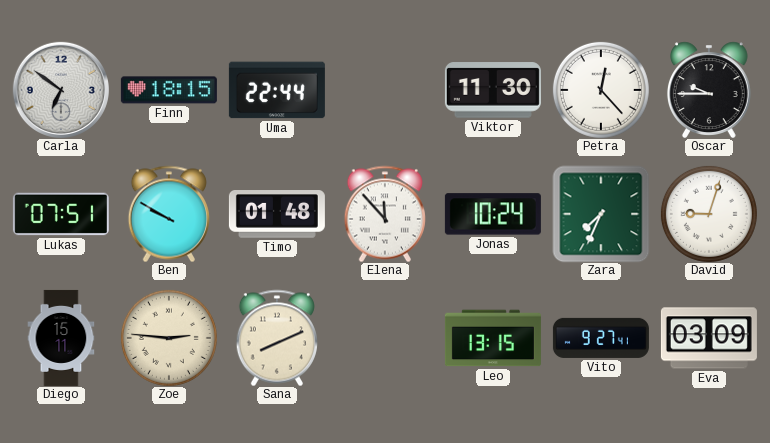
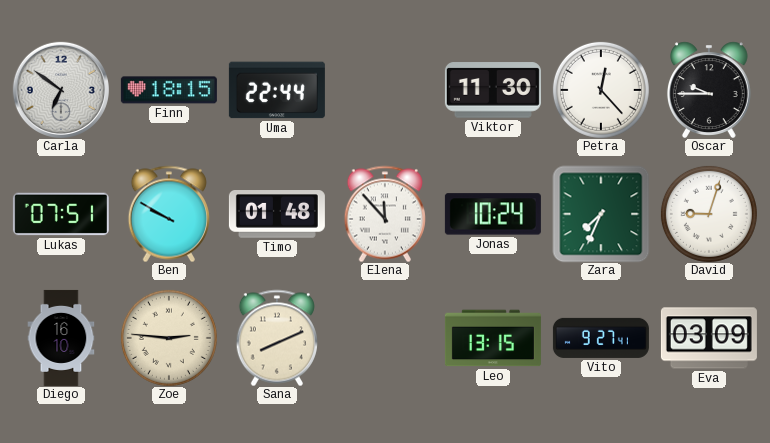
Diego: 15:11 -> 16:10 (61, 338)
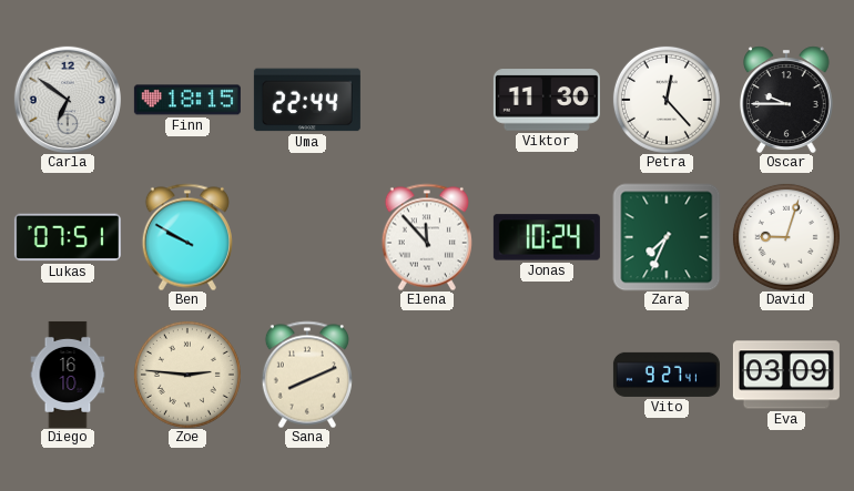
Timo: 01:48 -> none (277, 215)
Leo: 13:15 -> none (493, 338)
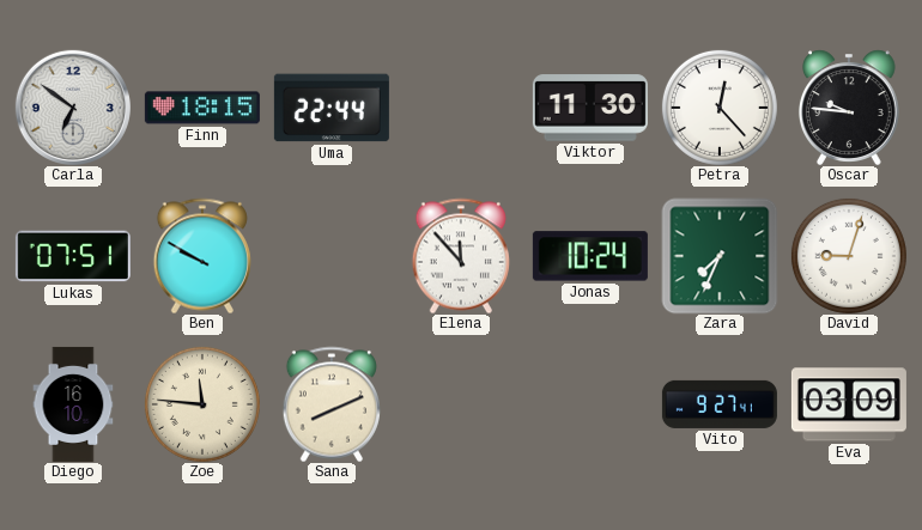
Oscar: 9:45 -> 9:46 (849, 108)
Zoe: 2:46 -> 11:46 (202, 404)
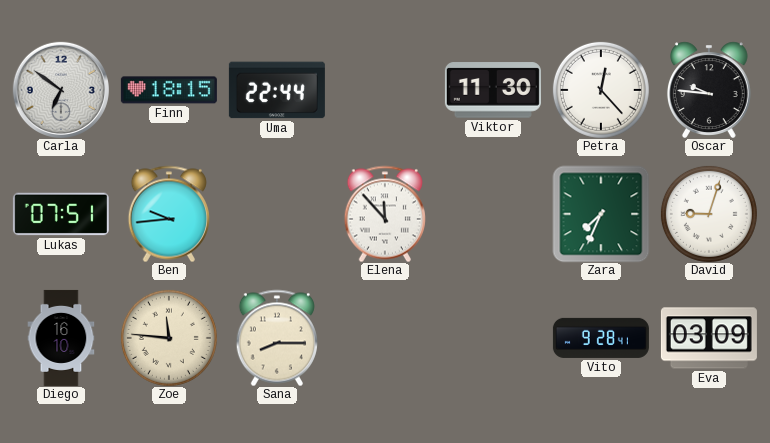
Ben: 9:50 -> 9:44 (169, 214)
Jonas: 10:24 -> none (590, 256)
Sana: 8:11 -> 8:15 (277, 338)
Vito: 9:27 -> 9:28 (601, 338)
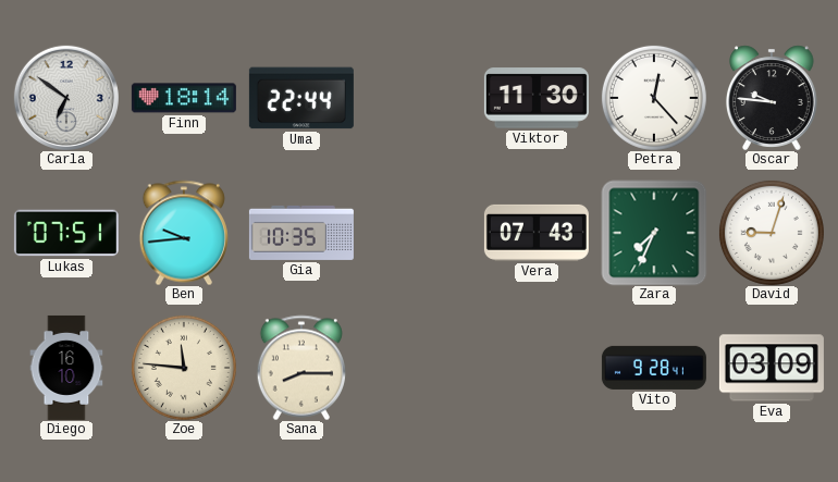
Finn: 18:15 -> 18:14 (184, 98)
Gia: none -> 10:35 (301, 233)
Elena: 11:53 -> none (385, 214)
Vera: none -> 07:43 (537, 233)
